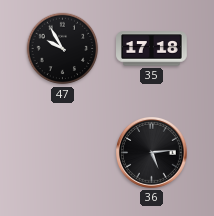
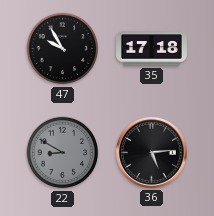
22: none -> 8:50 (63, 153)
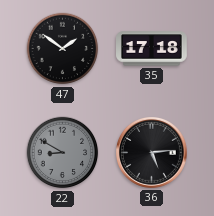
47: 9:55 -> 1:51 (63, 49)
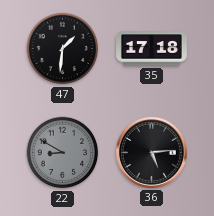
47: 1:51 -> 1:31 (63, 49)
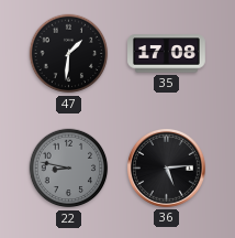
35: 17:18 -> 17:08 (167, 54)
22: 8:50 -> 8:47 (69, 169)
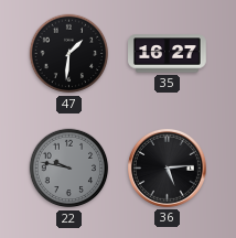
35: 17:08 -> 16:27 (168, 54)
22: 8:47 -> 9:47 (69, 169)
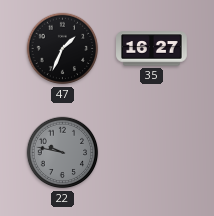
47: 1:31 -> 1:34 (63, 49)
36: 5:14 -> none (168, 169)
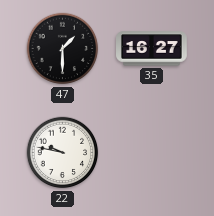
47: 1:34 -> 1:30 (63, 49)
22 dial: grey -> white (63, 153)
